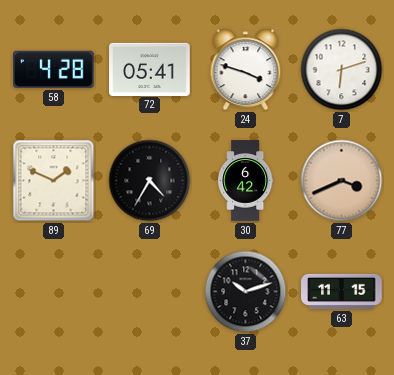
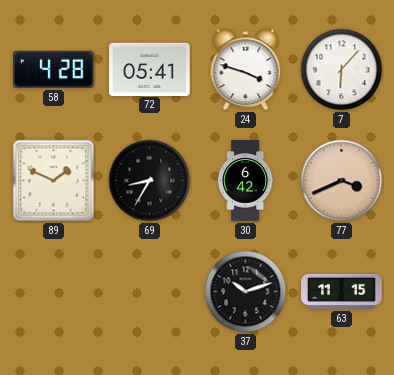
7: 6:12 -> 6:07 (342, 70)
69: 4:35 -> 8:35 (150, 181)
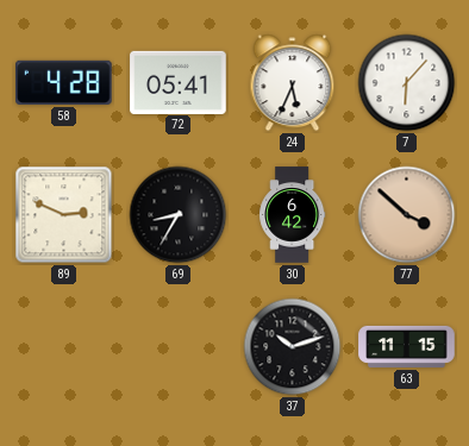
24: 3:48 -> 5:34 (293, 83)
89: 1:49 -> 2:49 (64, 215)
77: 3:41 -> 3:52 (407, 215)
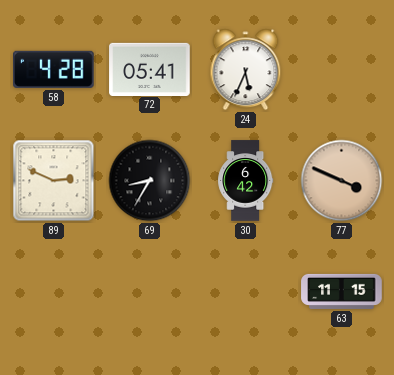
7: 6:07 -> none (407, 83)
77: 3:52 -> 3:49 (342, 181)
37: 10:12 -> none (293, 347)
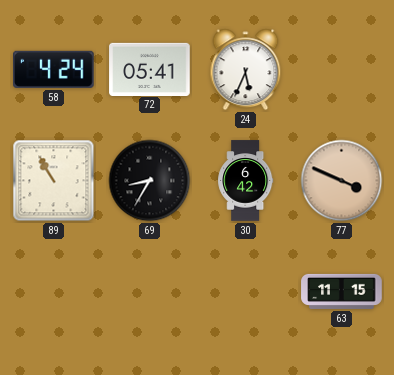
58: 4:28 -> 4:24 (54, 69)
89: 2:49 -> 10:55 (54, 181)
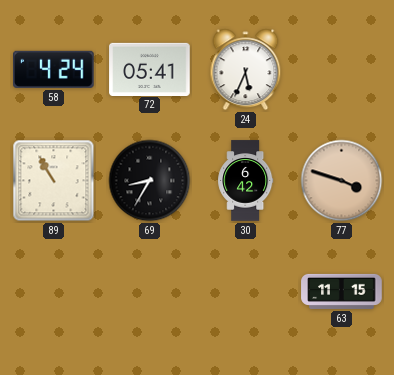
77: 3:49 -> 3:48 (342, 181)
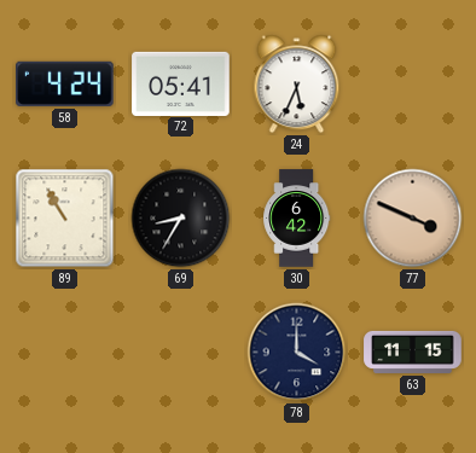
77: 3:48 -> 3:49 (413, 219)
78: none -> 4:00 (297, 353)
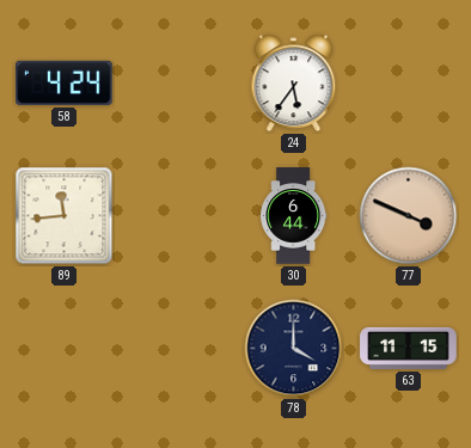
72: 05:41 -> none (181, 83)
24: 5:34 -> 5:36 (294, 84)
89: 10:55 -> 11:44 (65, 216)
69: 8:35 -> none (181, 219)
30: 6:42 -> 6:44 (294, 216)
